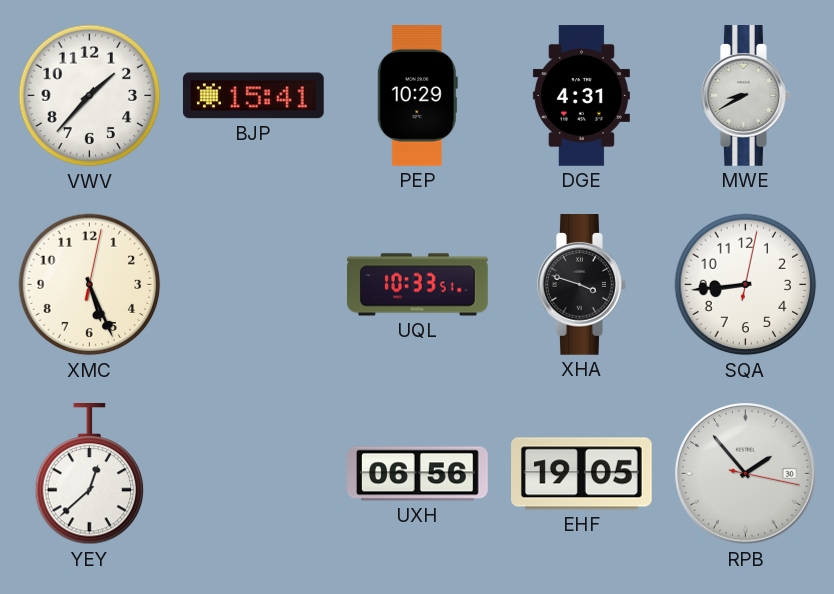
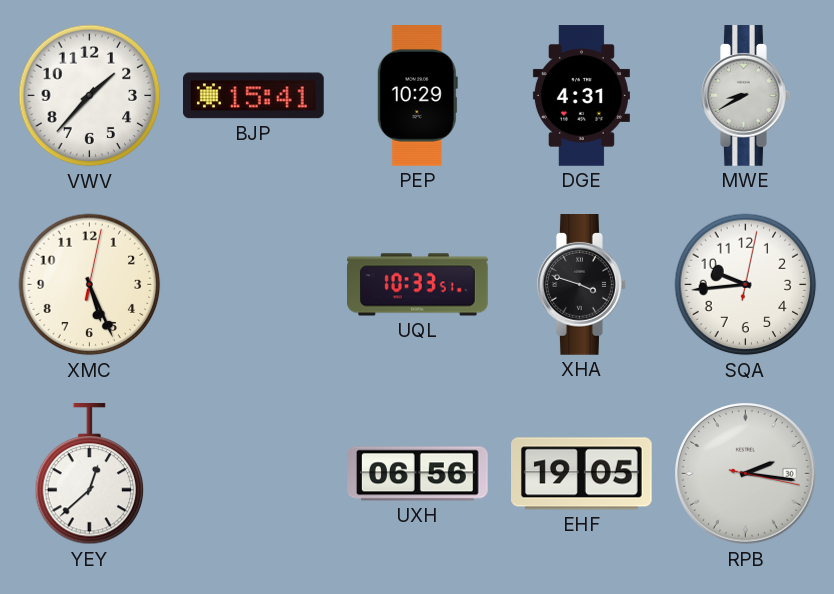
SQA: 8:44 -> 9:44 (746, 285)
RPB: 1:53 -> 2:16 (746, 474)
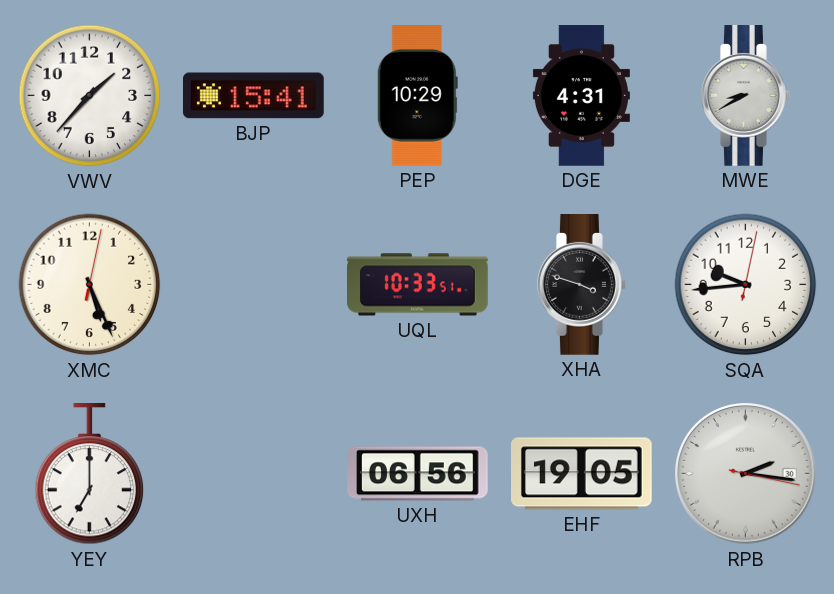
YEY: 12:38 -> 7:00 (90, 475)
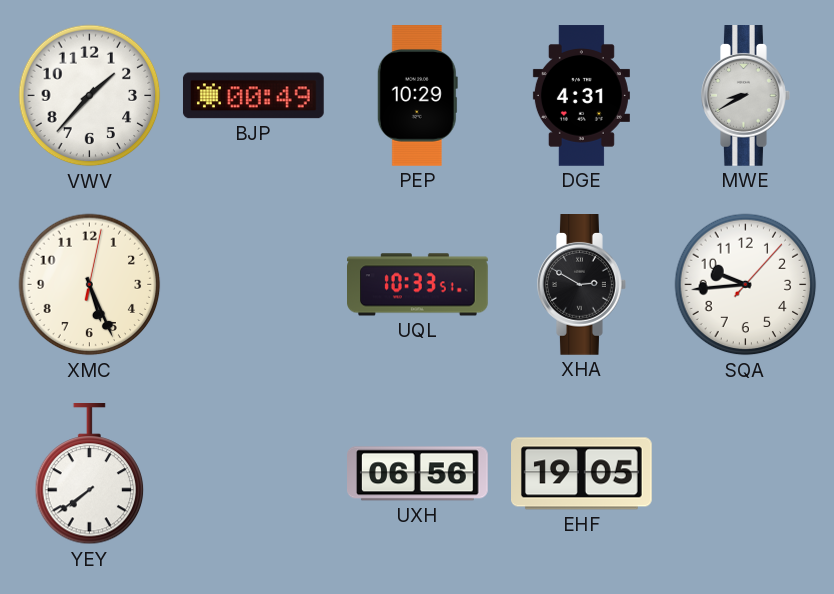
BJP: 15:41 -> 00:49 (254, 96)
XHA: 3:48 -> 2:50 (582, 285)
SQA: 9:44:02 -> 9:44:07 (746, 285)
YEY: 7:00 -> 7:39 (90, 475)
RPB: 2:16 -> none (746, 474)
